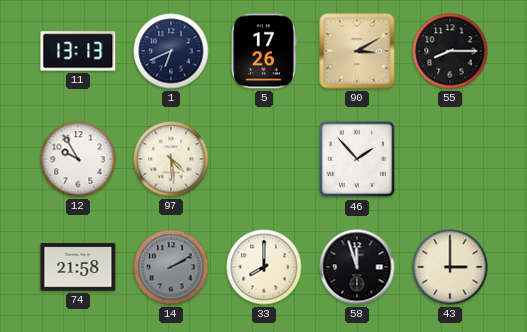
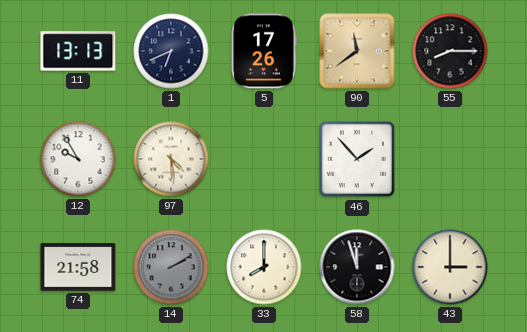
90: 3:10 -> 11:39 (357, 51)
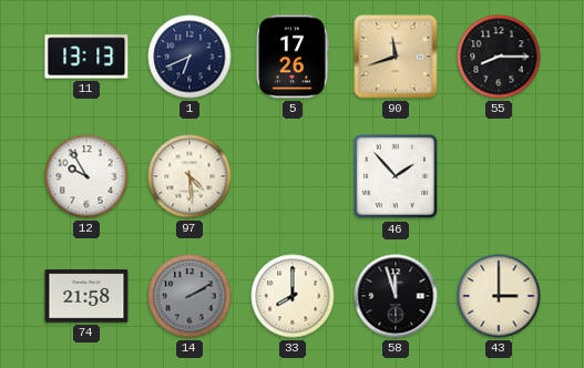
90: 11:39 -> 11:42 (396, 57)
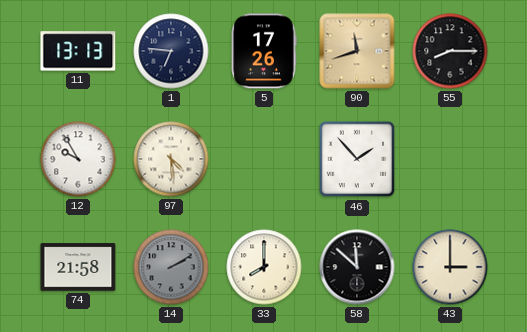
1: 6:41 -> 6:46 (171, 51)
58: 11:57 -> 11:52 (357, 267)
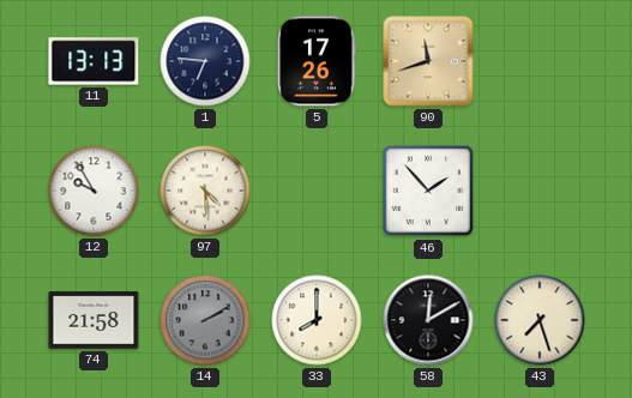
55: 8:15 -> none (450, 51)
58: 11:52 -> 12:10 (428, 320)
43: 3:00 -> 7:27 (540, 320)
